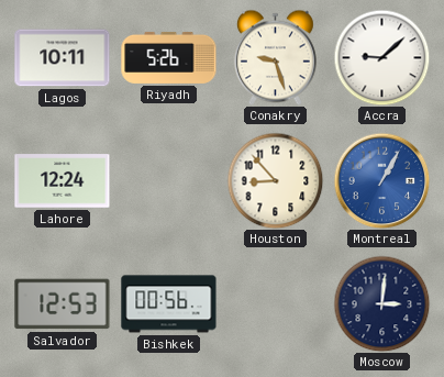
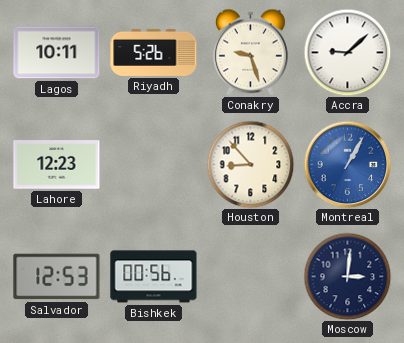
Lahore: 12:24 -> 12:23 (57, 165)
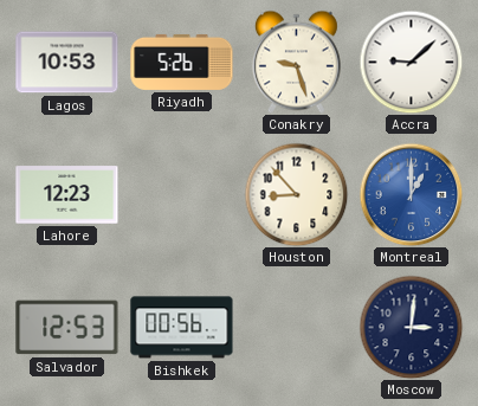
Lagos: 10:11 -> 10:53 (67, 63)
Montreal: 1:05 -> 1:00 (411, 194)
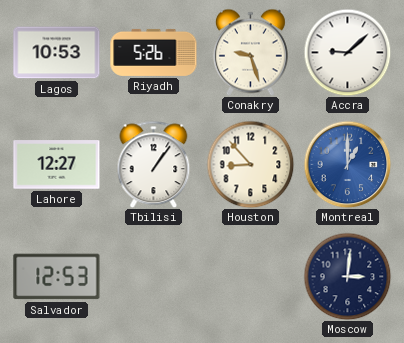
Lahore: 12:23 -> 12:27 (57, 165)
Tbilisi: none -> 1:06 (154, 164)
Bishkek: 00:56 -> none (182, 328)
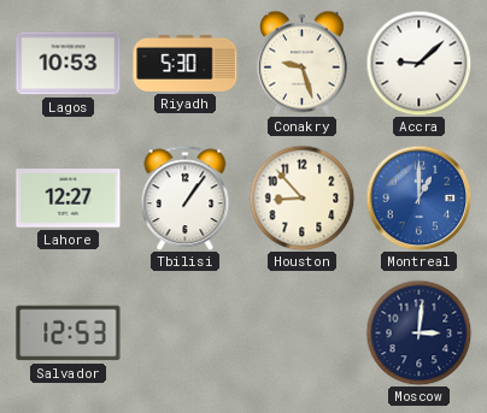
Riyadh: 5:26 -> 5:30 (186, 63)
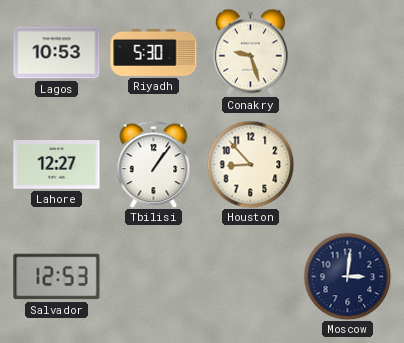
Accra: 9:08 -> none (418, 63)
Montreal: 1:00 -> none (418, 197)
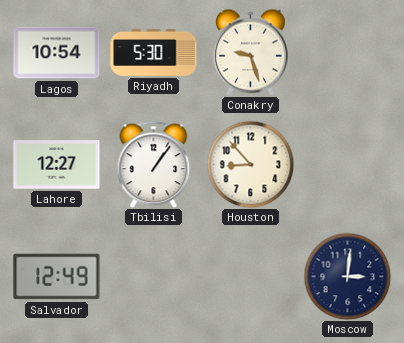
Lagos: 10:53 -> 10:54 (57, 53)
Salvador: 12:53 -> 12:49 (57, 277)
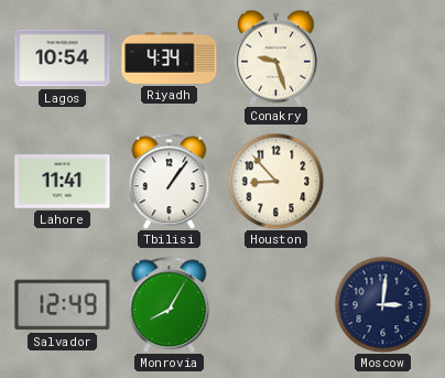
Riyadh: 5:30 -> 4:34 (170, 57)
Lahore: 12:27 -> 11:41 (63, 182)
Monrovia: none -> 8:05 (170, 304)
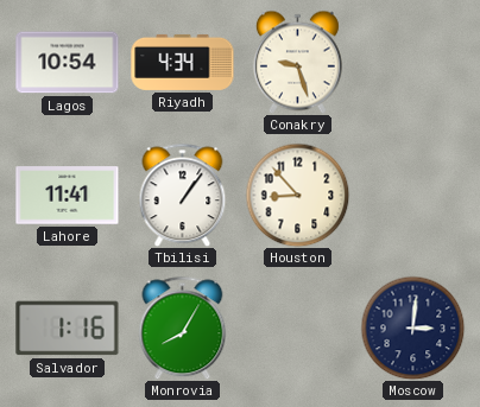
Salvador: 12:49 -> 1:16 (68, 329)
